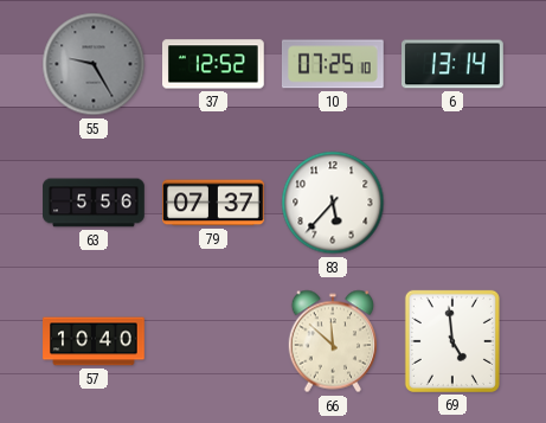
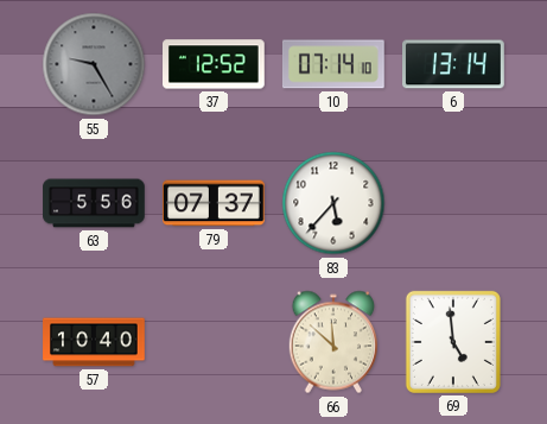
10: 07:25 -> 07:14 (333, 64)
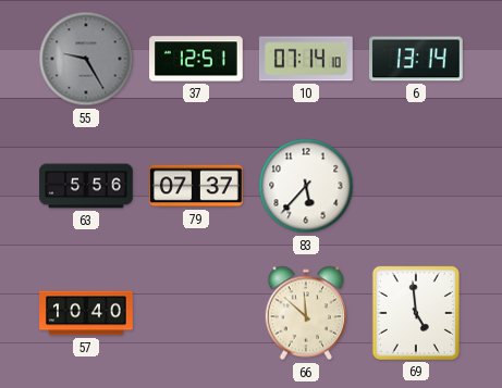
37: 12:52 -> 12:51 (197, 59)
